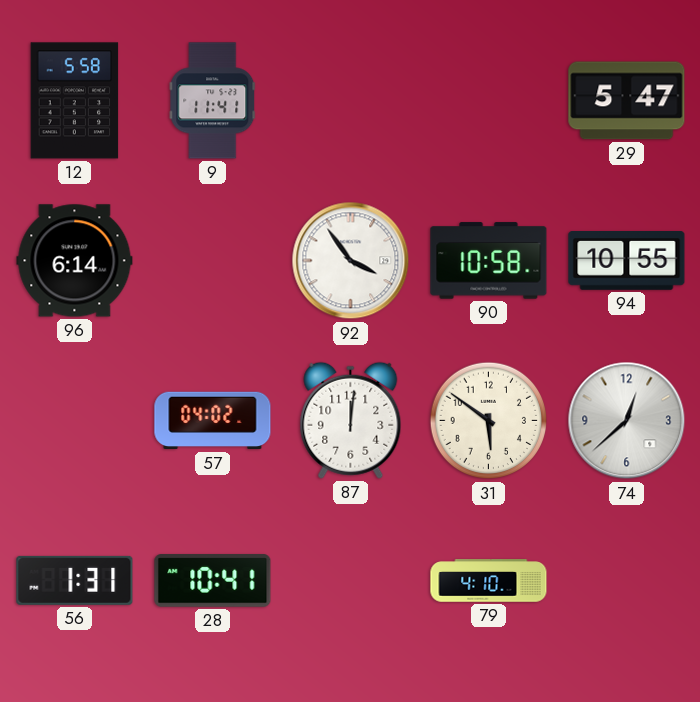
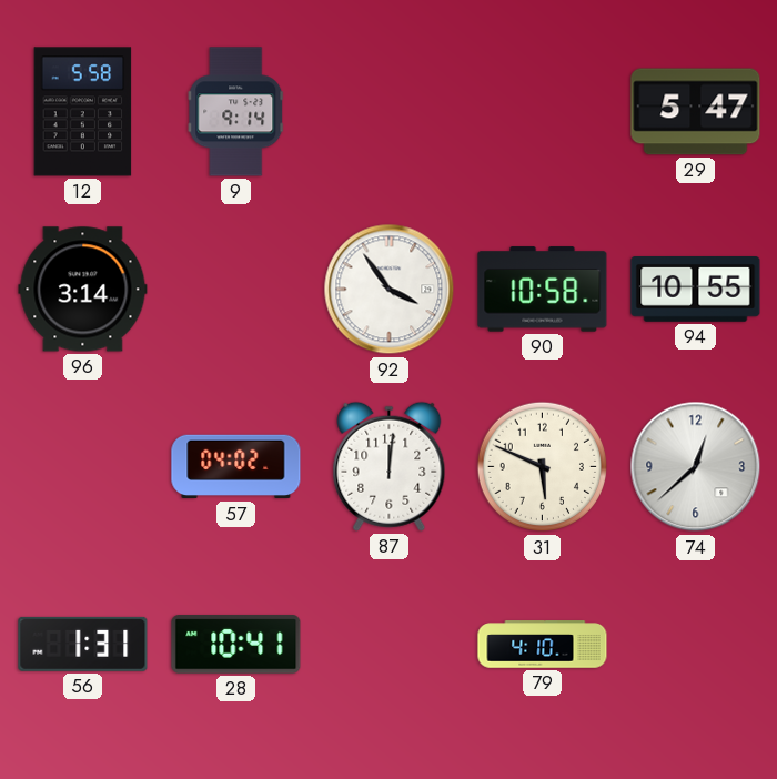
9: 11:41 -> 9:14 (236, 112)
96: 6:14 -> 3:14 (83, 290)
31: 5:51 -> 5:49 (543, 467)
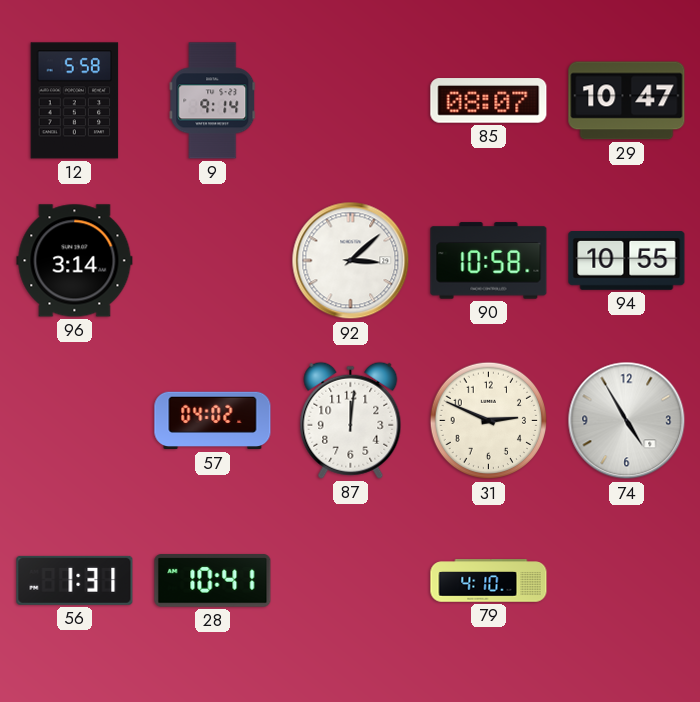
85: none -> 08:07 (489, 101)
29: 5:47 -> 10:47 (627, 101)
92: 3:54 -> 3:08 (351, 261)
31: 5:49 -> 2:49 (489, 421)
74: 12:38 -> 4:55 (627, 421)
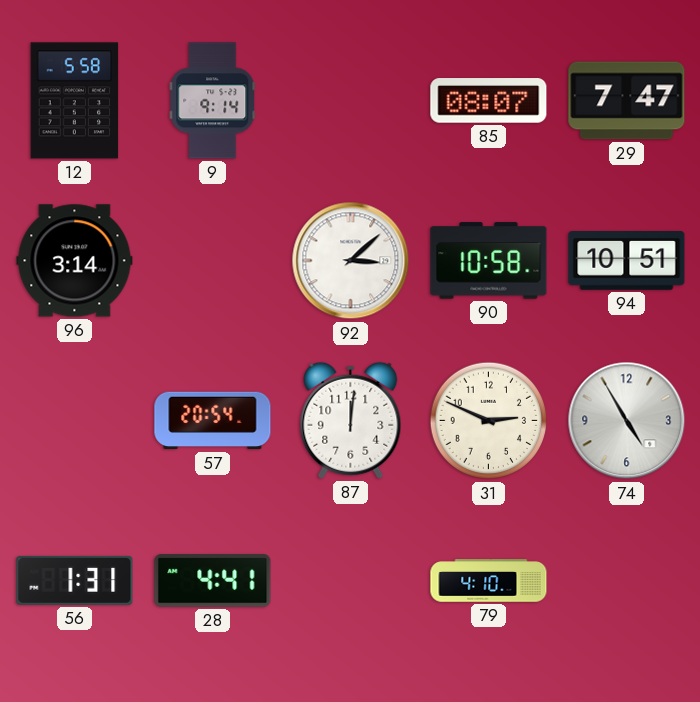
29: 10:47 -> 7:47 (627, 101)
94: 10:55 -> 10:51 (627, 261)
57: 04:02 -> 20:54 (213, 421)
28: 10:41 -> 4:41 (213, 581)
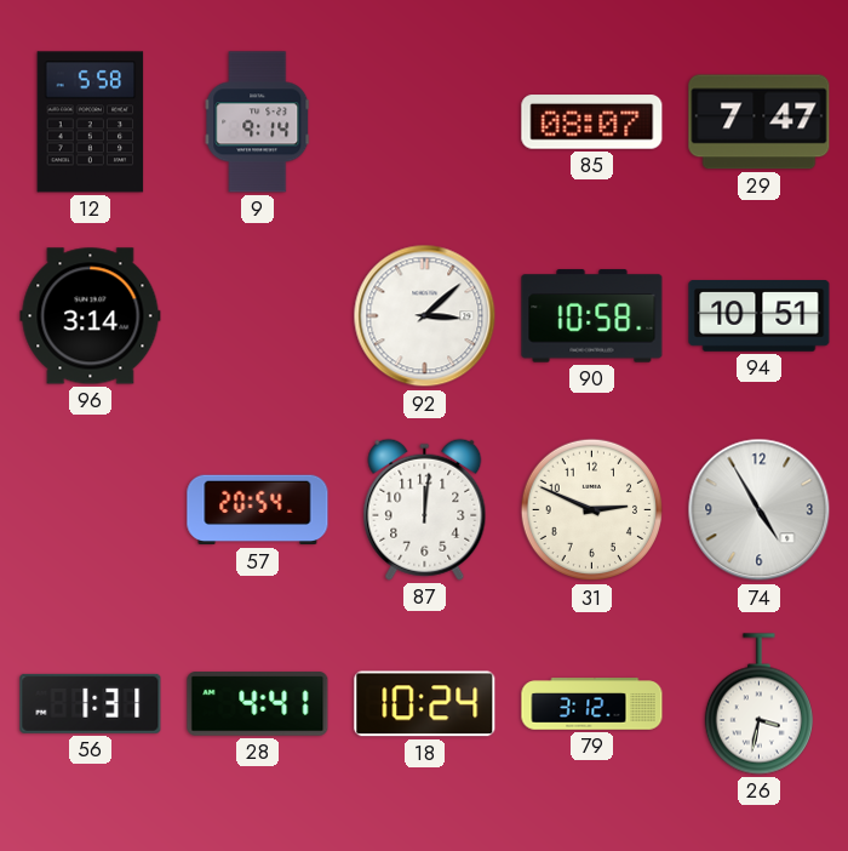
18: none -> 10:24 (425, 704)
79: 4:10 -> 3:12 (592, 704)
26: none -> 3:32 (758, 704)
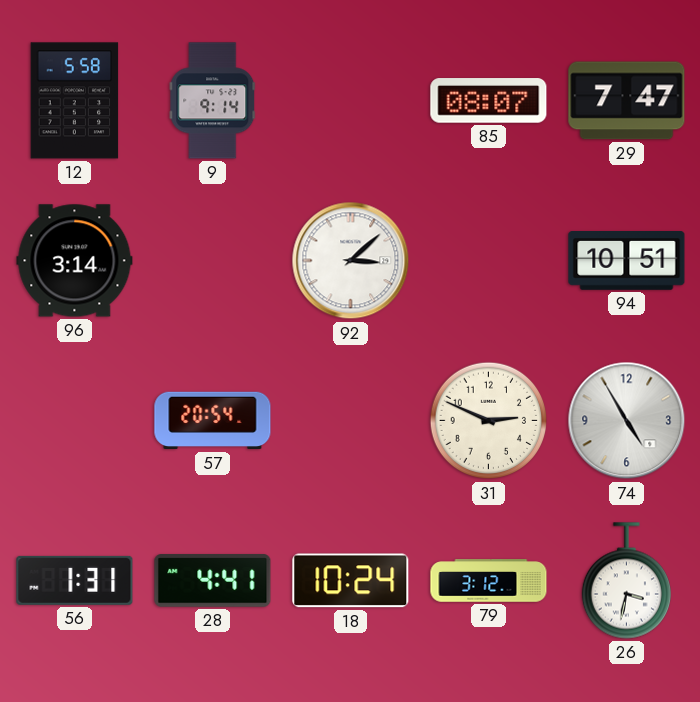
90: 10:58 -> none (592, 316)
87: 12:01 -> none (425, 509)
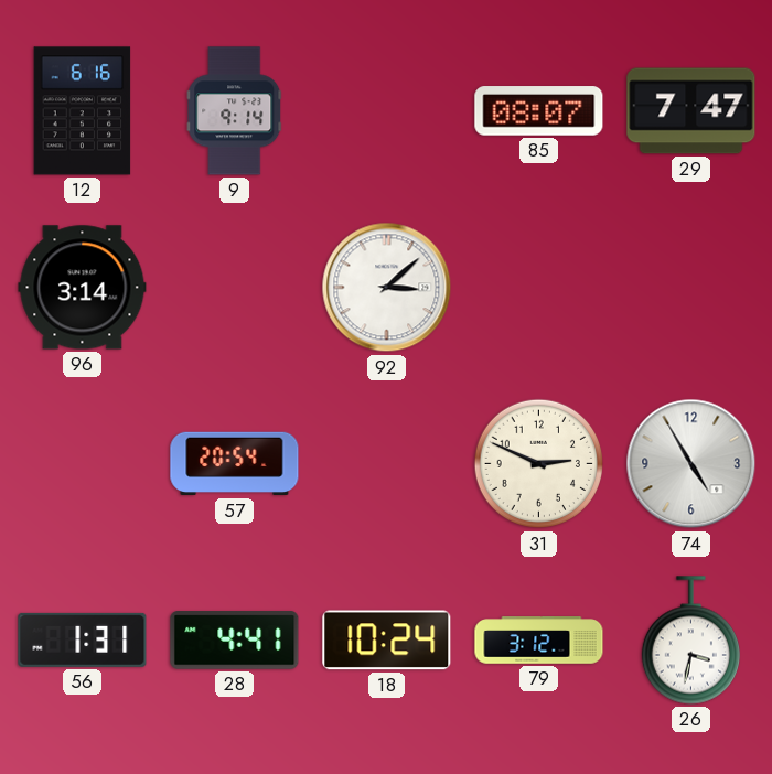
12: 5:58 -> 6:16 (83, 111)
94: 10:51 -> none (627, 261)
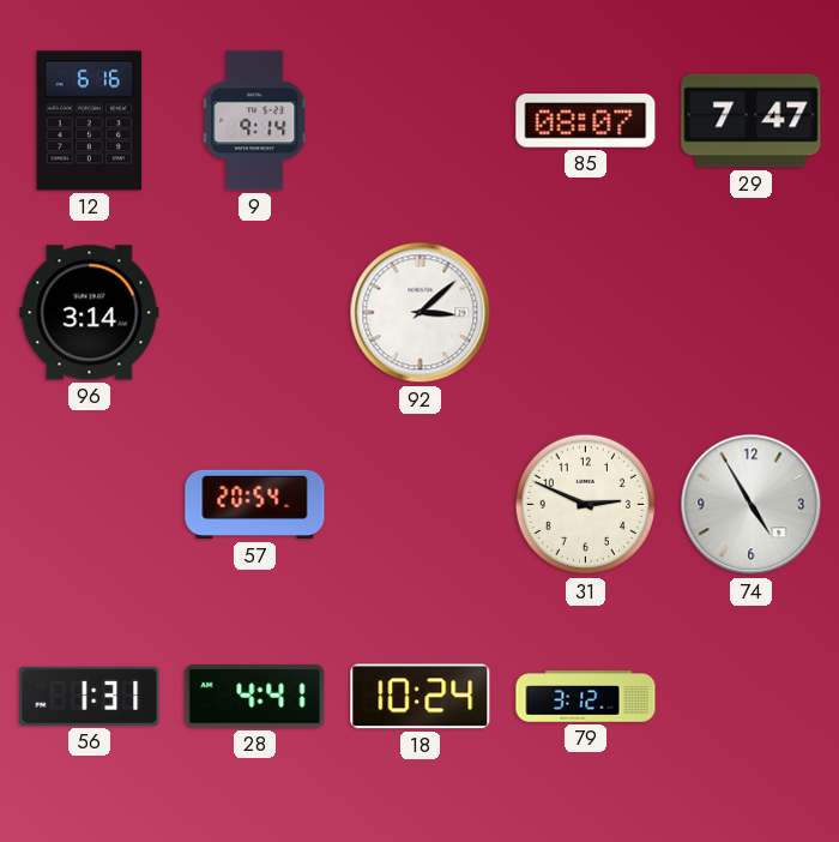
26: 3:32 -> none (690, 641)
